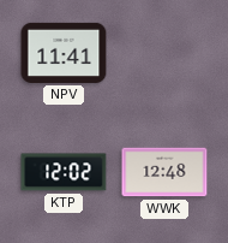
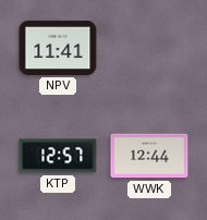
KTP: 12:02 -> 12:57 (58, 156)
WWK: 12:48 -> 12:44 (149, 156)
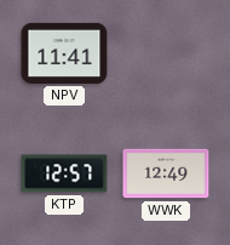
WWK: 12:44 -> 12:49 (166, 173)
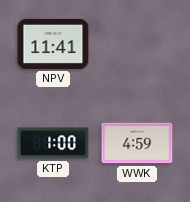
KTP: 12:57 -> 1:00 (53, 143)
WWK: 12:49 -> 4:59 (137, 143)
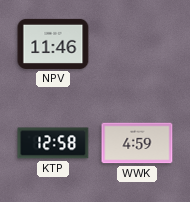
NPV: 11:41 -> 11:46 (53, 44)
KTP: 1:00 -> 12:58 (53, 143)
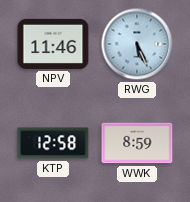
RWG: none -> 5:26 (137, 44)
WWK: 4:59 -> 8:59 (137, 143)
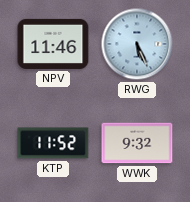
KTP: 12:58 -> 11:52 (53, 143)
WWK: 8:59 -> 9:32 (137, 143)
